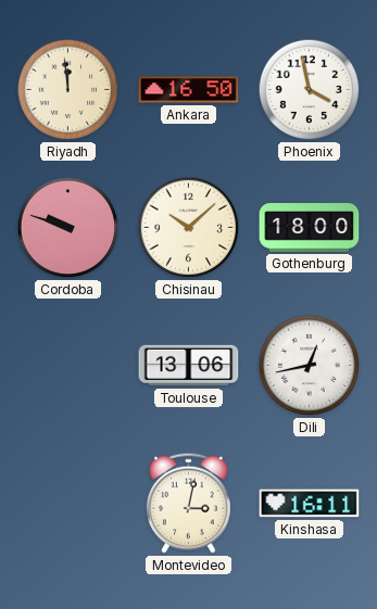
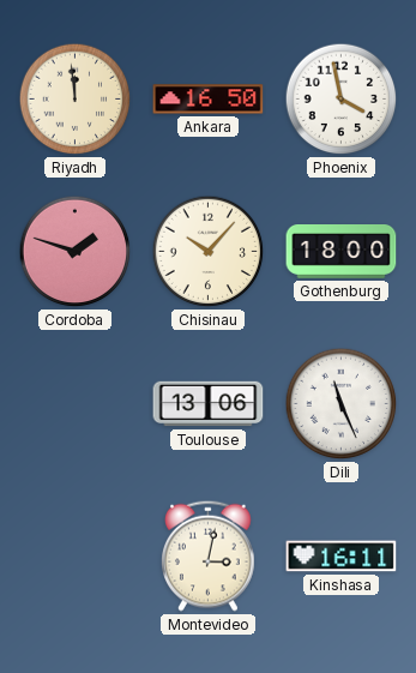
Cordoba: 9:48 -> 1:48 (76, 252)
Chisinau: 10:08 -> 10:07 (209, 252)
Dili: 12:43 -> 11:26 (342, 404)
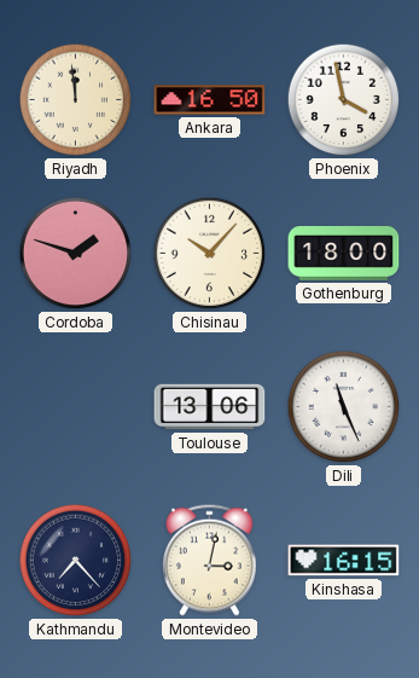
Kathmandu: none -> 7:23 (76, 561)
Kinshasa: 16:11 -> 16:15 (344, 561)
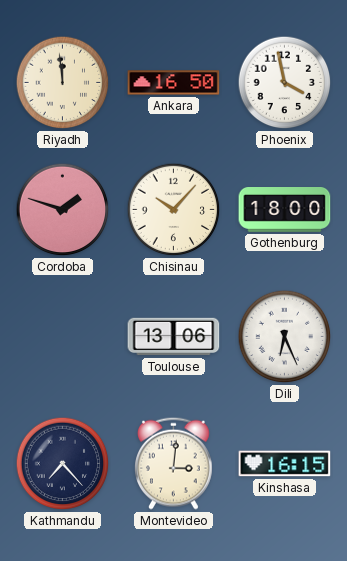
Dili: 11:26 -> 6:26 (285, 337)
Montevideo: 3:02 -> 3:01 (174, 463)
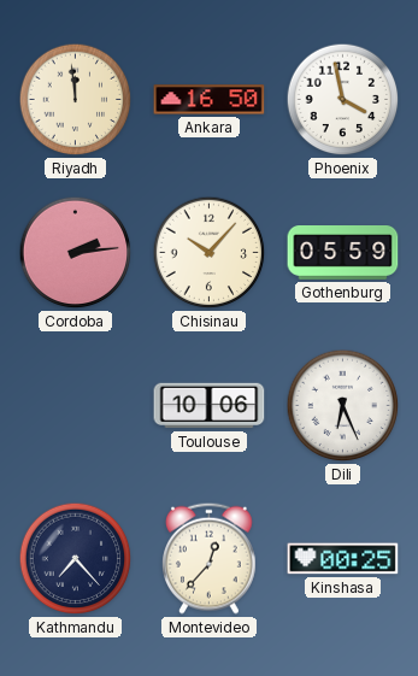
Cordoba: 1:48 -> 2:14 (76, 253)
Gothenburg: 18:00 -> 05:59 (343, 253)
Toulouse: 13:06 -> 10:06 (210, 406)
Montevideo: 3:01 -> 12:37 (210, 558)
Kinshasa: 16:15 -> 00:25 (343, 559)
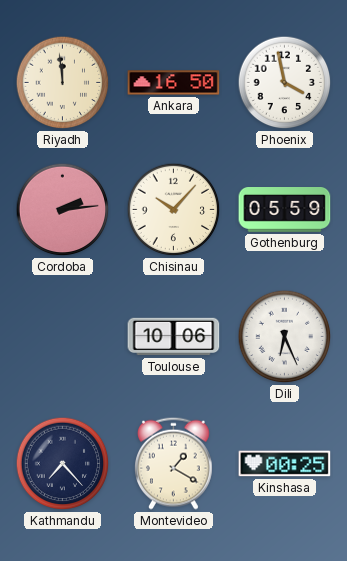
Montevideo: 12:37 -> 1:20 (174, 463)
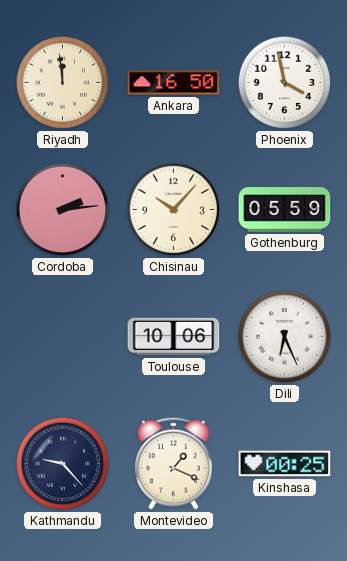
Kathmandu: 7:23 -> 9:23 (63, 464)
Montevideo: 1:20 -> 1:19 (174, 463)
